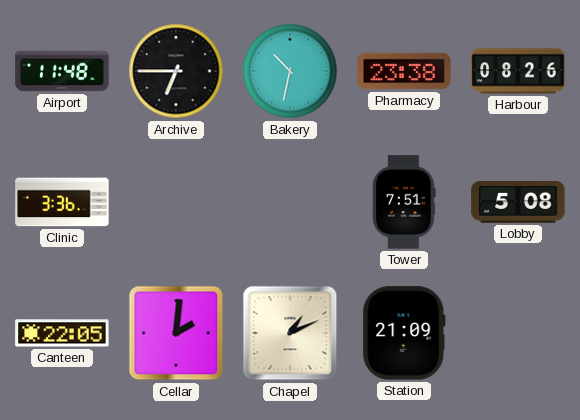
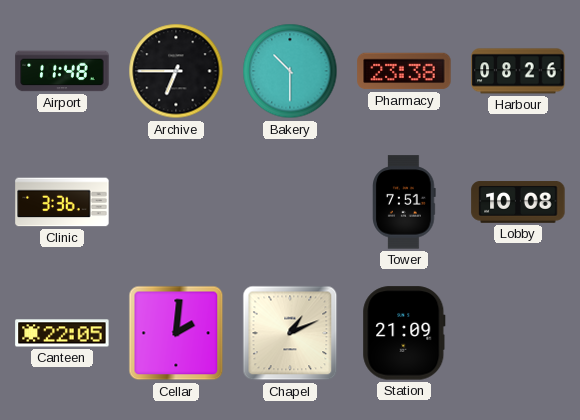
Bakery: 10:32 -> 10:30 (290, 71)
Lobby: 5:08 -> 10:08 (518, 203)
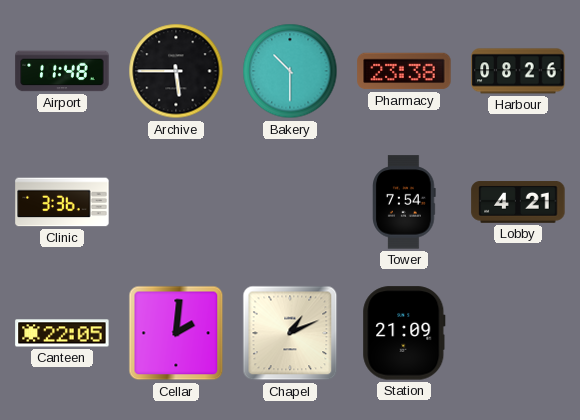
Archive: 6:45 -> 5:45 (176, 71)
Tower: 7:51 -> 7:54 (404, 202)
Lobby: 10:08 -> 4:21 (518, 203)
